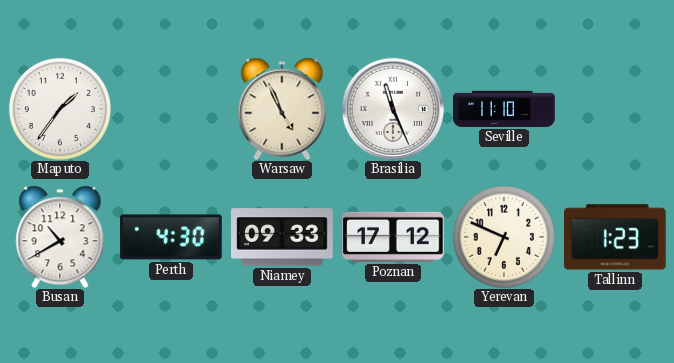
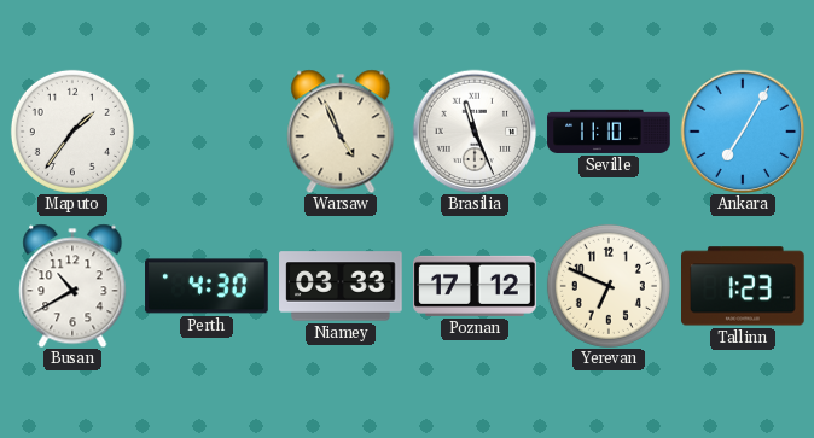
Ankara: none -> 7:05 (743, 132)
Niamey: 09:33 -> 03:33 (341, 286)
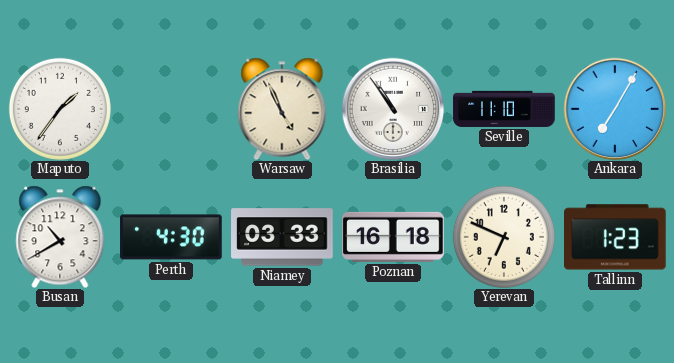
Brasilia: 11:26 -> 10:54 (393, 109)
Poznan: 17:12 -> 16:18 (393, 237)
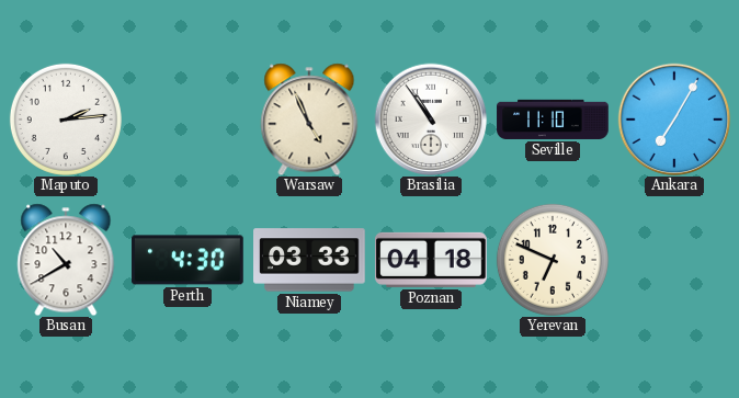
Maputo: 1:36 -> 2:14 (66, 120)
Poznan: 16:18 -> 04:18 (431, 260)
Tallinn: 1:23 -> none (616, 237)
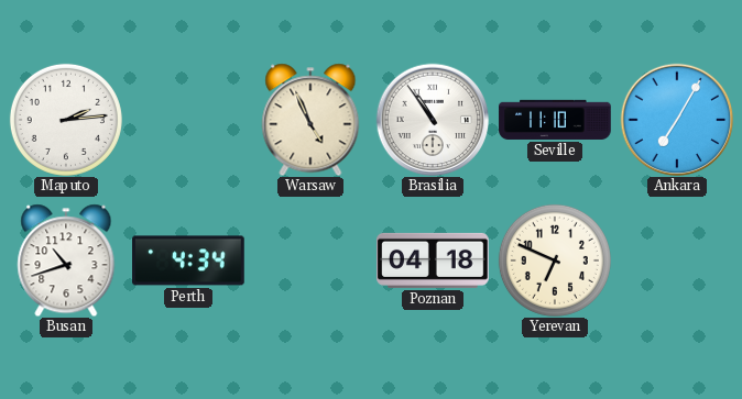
Busan: 10:40 -> 10:42 (66, 261)
Perth: 4:30 -> 4:34 (188, 261)
Niamey: 03:33 -> none (309, 260)
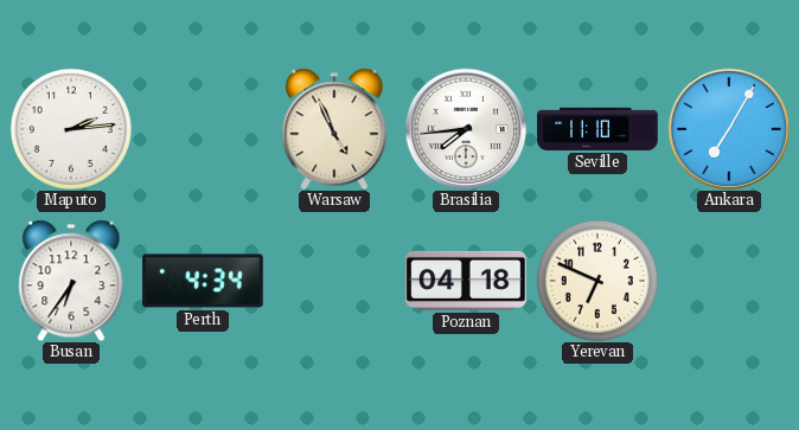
Brasilia: 10:54 -> 7:44 (466, 129)
Busan: 10:42 -> 6:36 (71, 281)
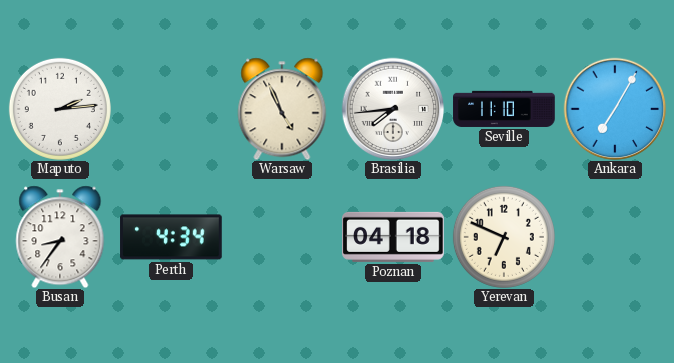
Busan: 6:36 -> 8:36 (60, 237)
